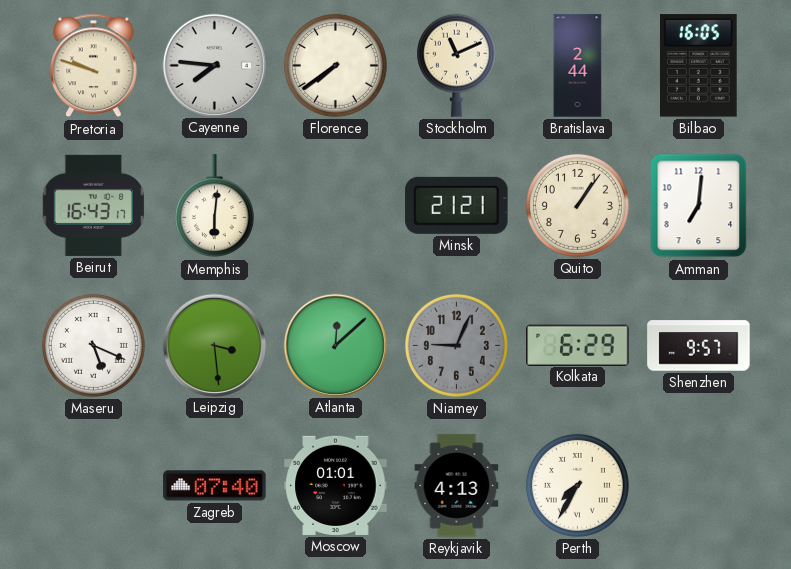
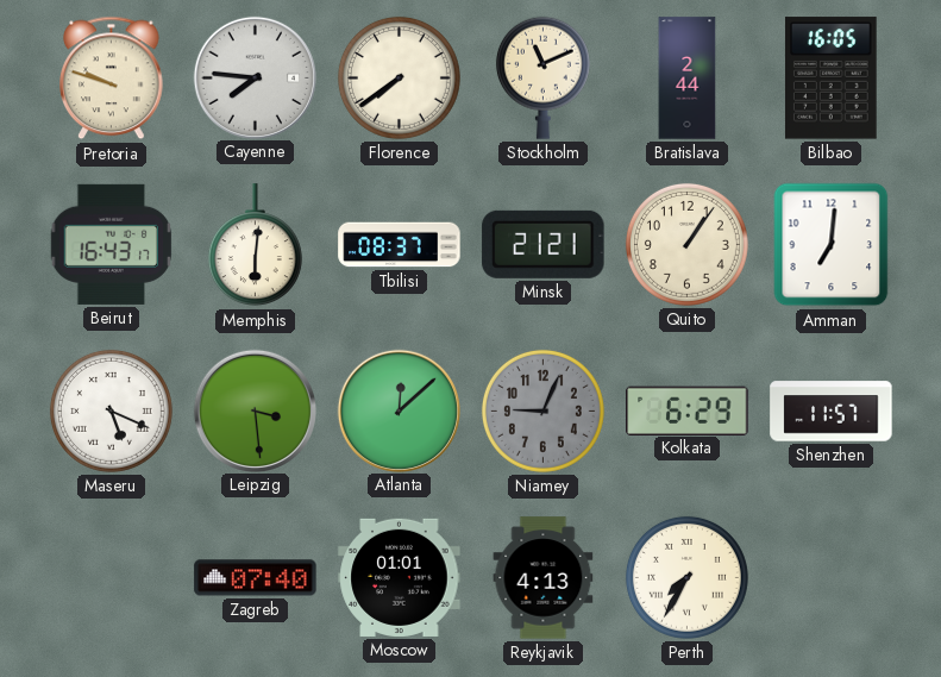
Tbilisi: none -> 08:37 (400, 245)
Shenzhen: 9:57 -> 11:57 (832, 412)
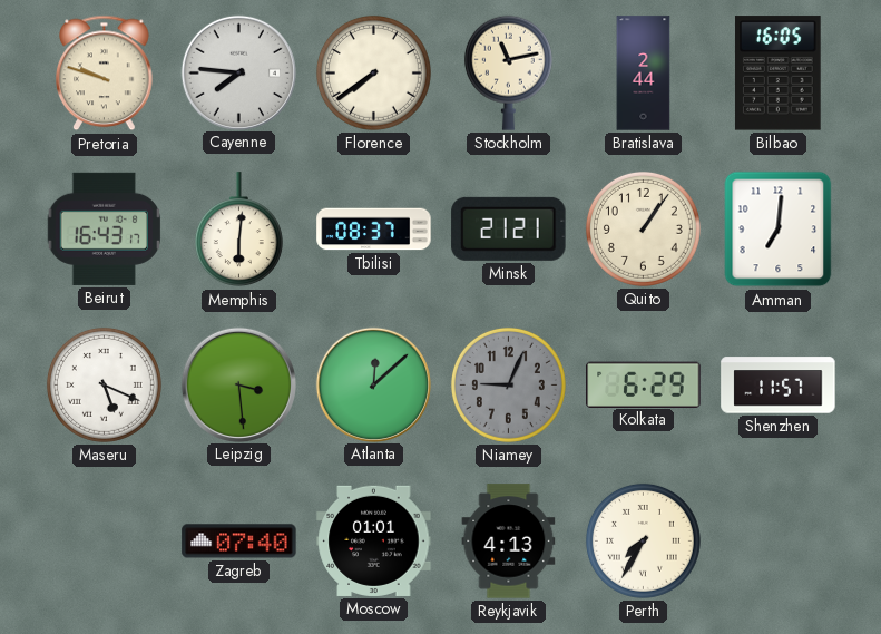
Stockholm: 11:11 -> 11:13 (508, 72)
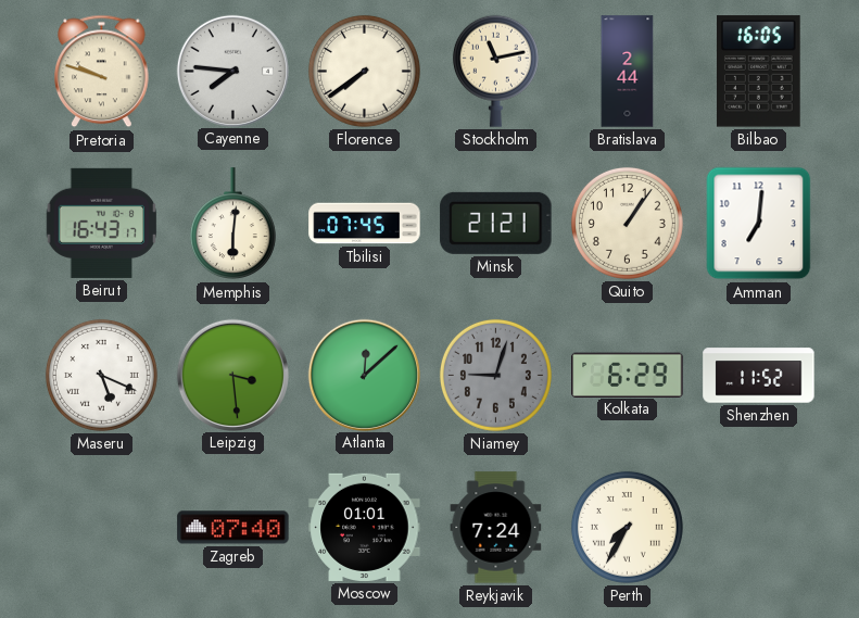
Tbilisi: 08:37 -> 07:45 (365, 224)
Niamey: 9:04 -> 9:03 (495, 375)
Shenzhen: 11:57 -> 11:52 (759, 376)
Reykjavik: 4:13 -> 7:24 (496, 528)
